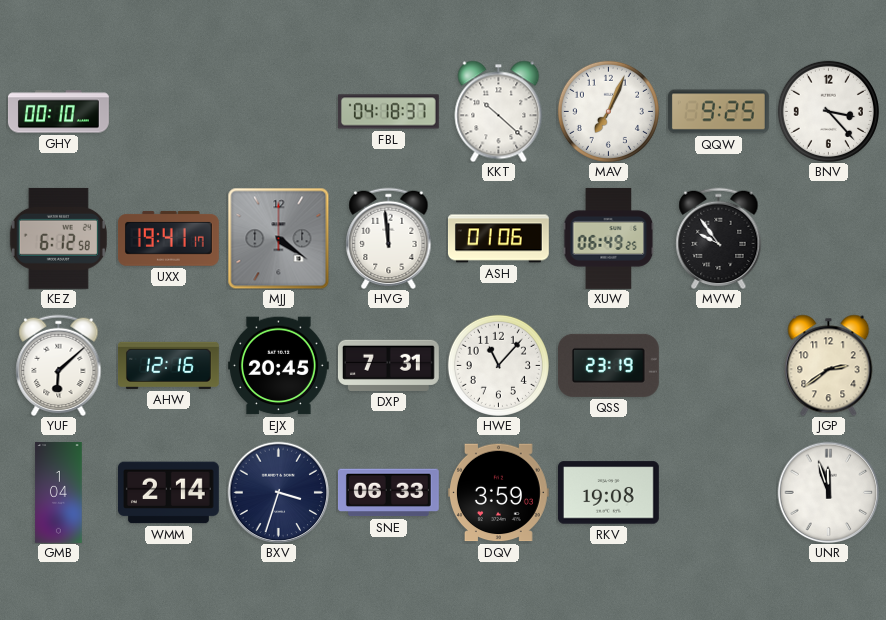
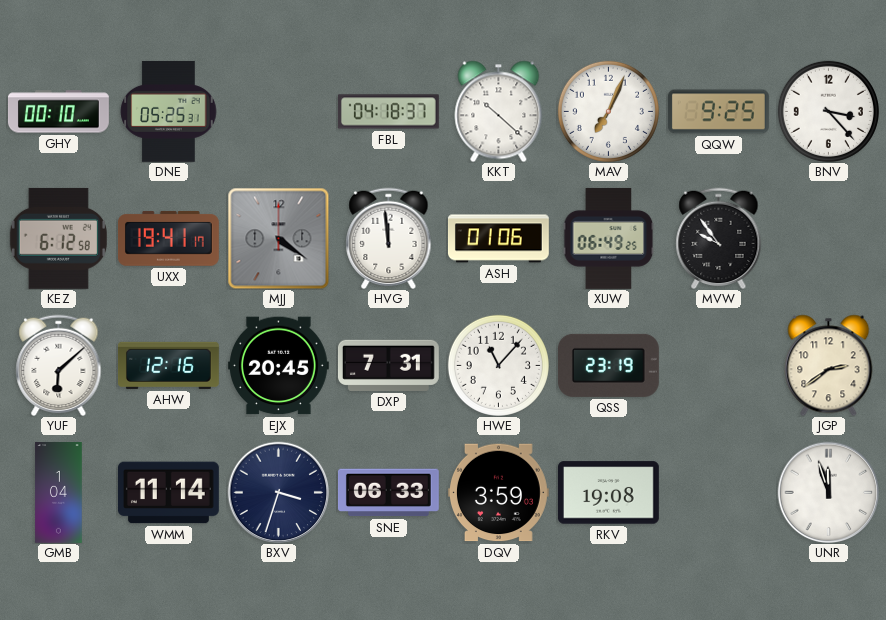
DNE: none -> 05:25 (169, 111)
WMM: 2:14 -> 11:14 (168, 493)
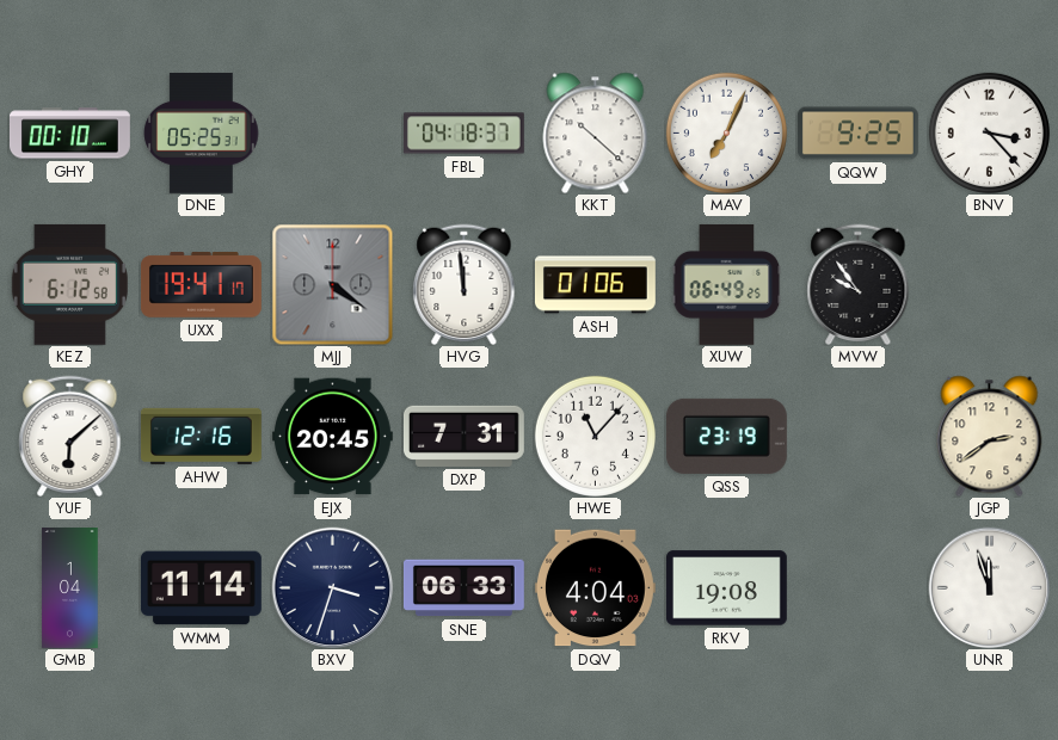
DQV: 3:59 -> 4:04 (595, 588)
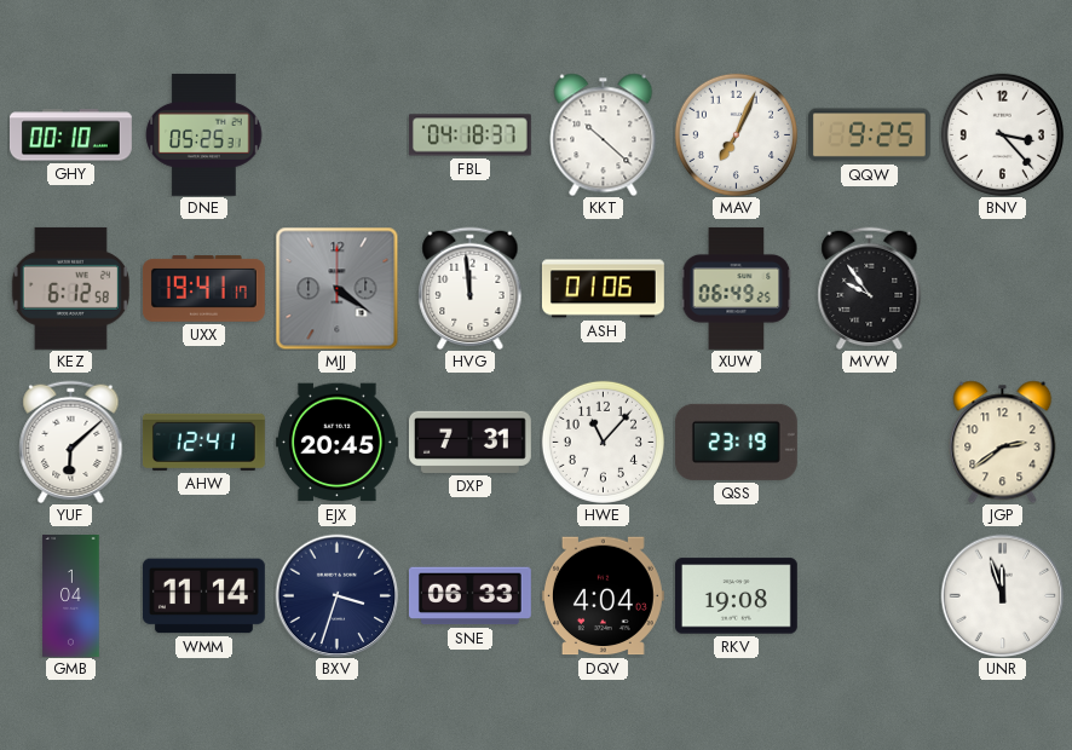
AHW: 12:16 -> 12:41 (203, 442)
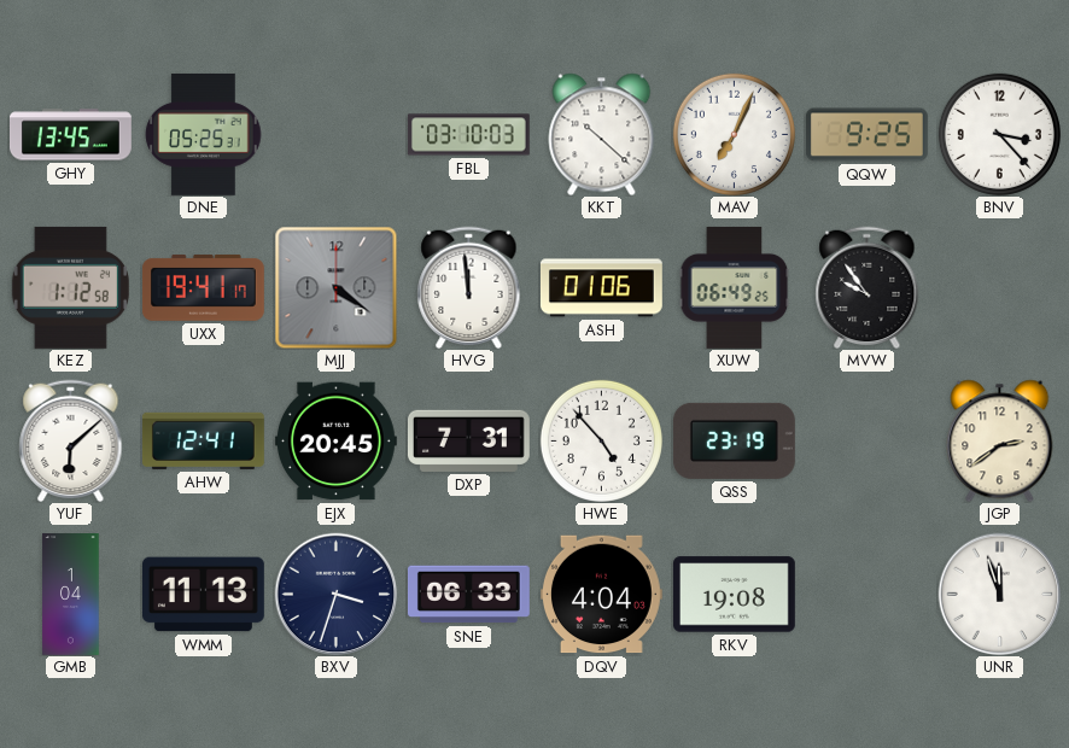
GHY: 00:10 -> 13:45 (71, 135)
FBL: 04:18 -> 03:10 (468, 135)
KEZ: 6:12 -> 1:12 (70, 287)
HWE: 11:07 -> 4:53 (601, 440)
WMM: 11:14 -> 11:13 (203, 595)
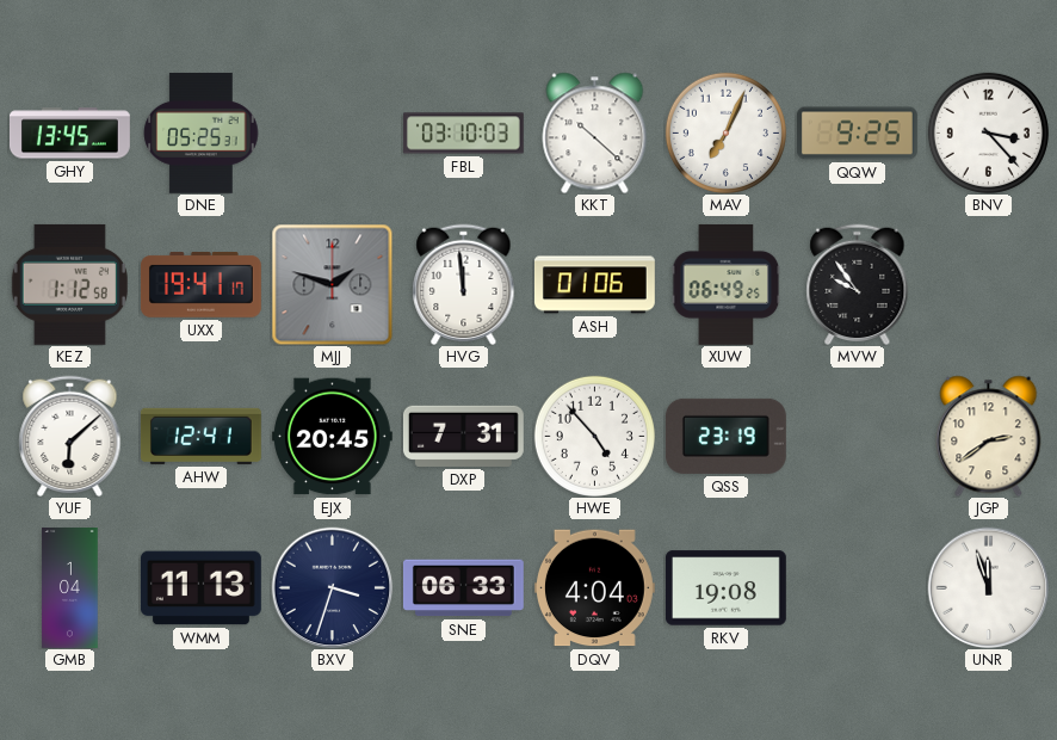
MJJ: 4:21 -> 1:48 (332, 284)
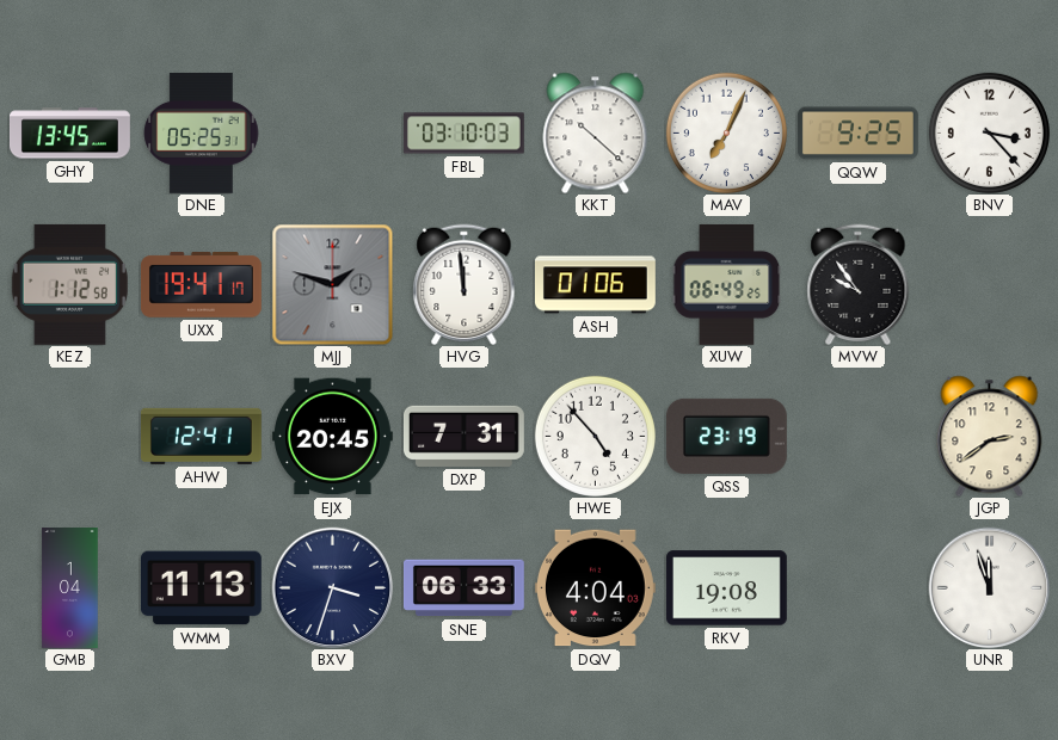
YUF: 6:08 -> none (70, 436)
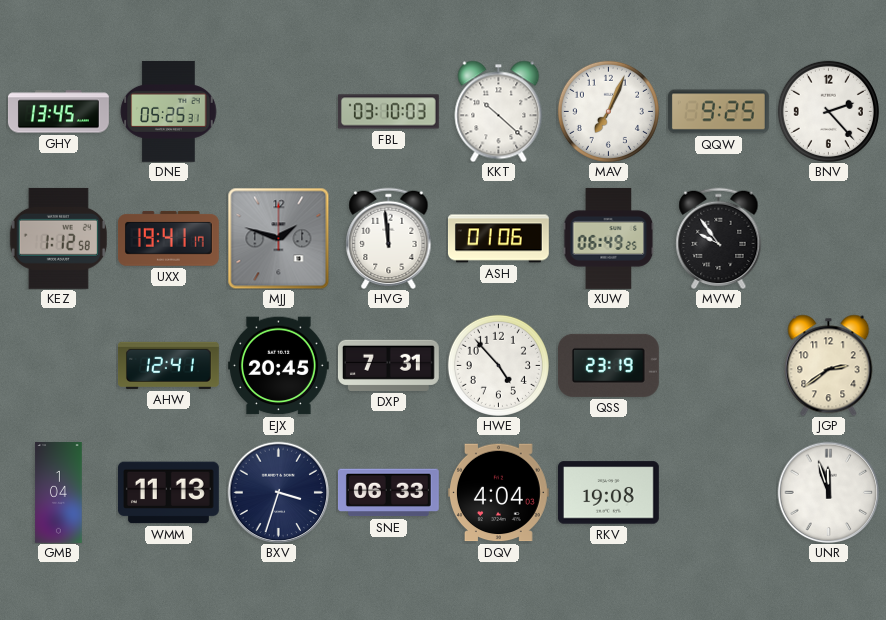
BNV: 3:23 -> 2:23 (828, 111)
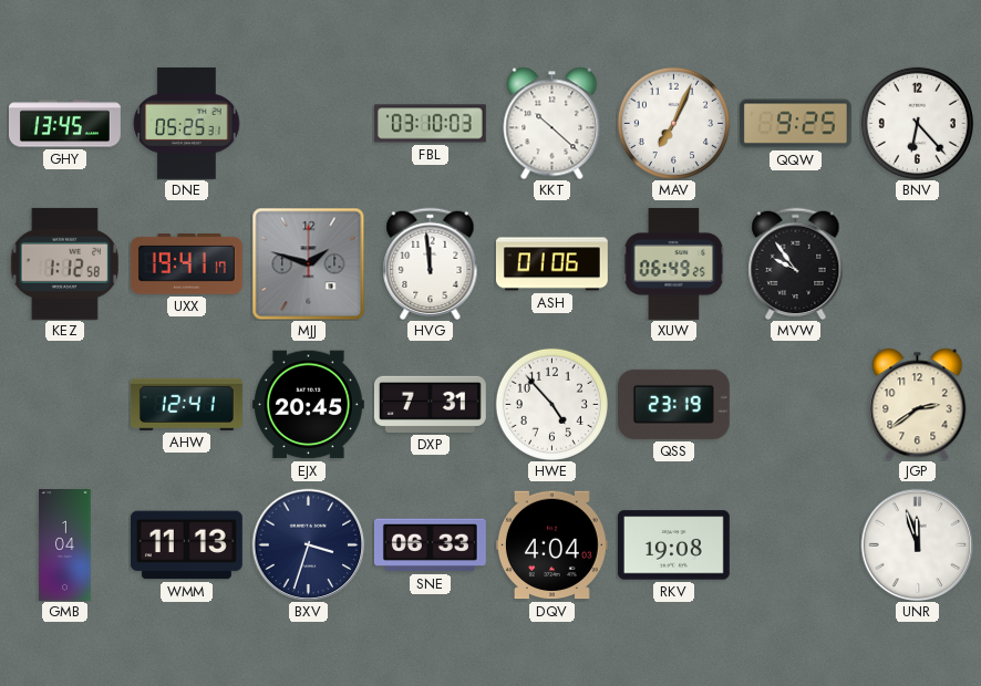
BNV: 2:23 -> 6:23 (917, 123)
